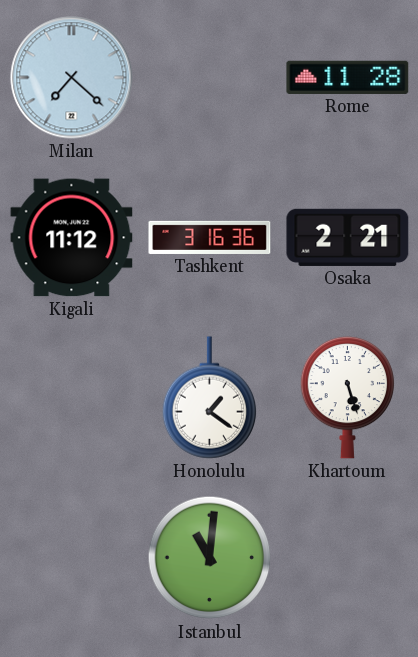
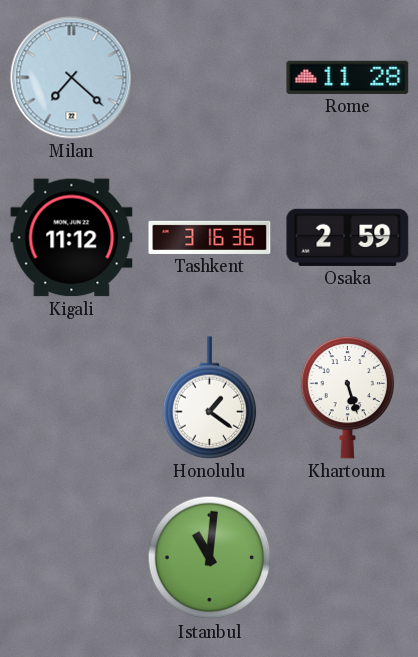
Osaka: 2:21 -> 2:59 (348, 237)
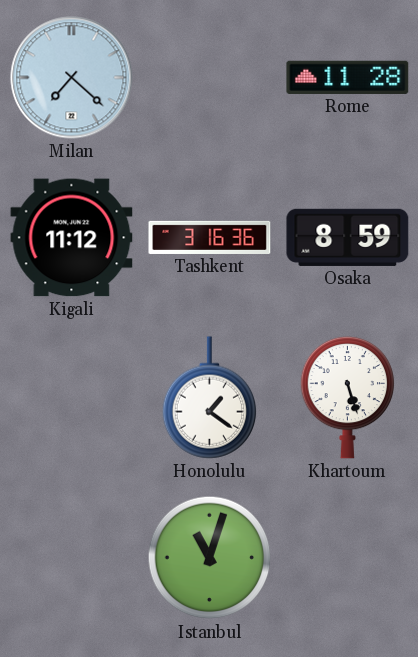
Osaka: 2:59 -> 8:59 (348, 237)
Istanbul: 11:01 -> 11:03 (210, 558)
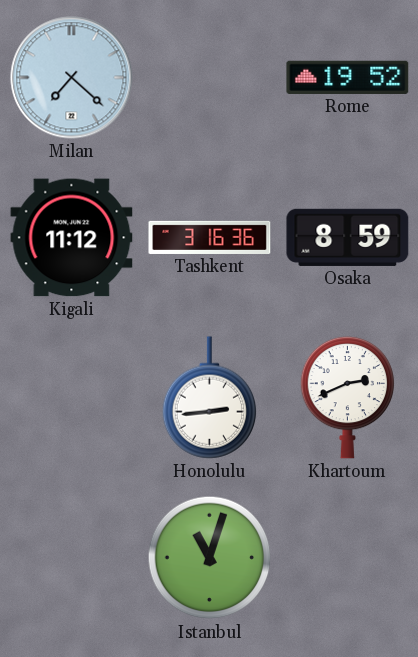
Rome: 11:28 -> 19:52 (348, 77)
Honolulu: 1:21 -> 2:44 (210, 398)
Khartoum: 5:27 -> 2:41 (348, 397)
